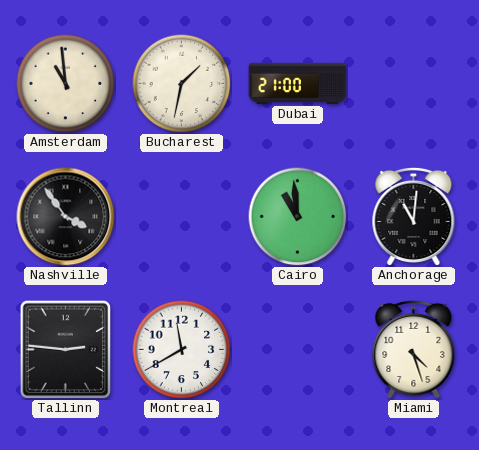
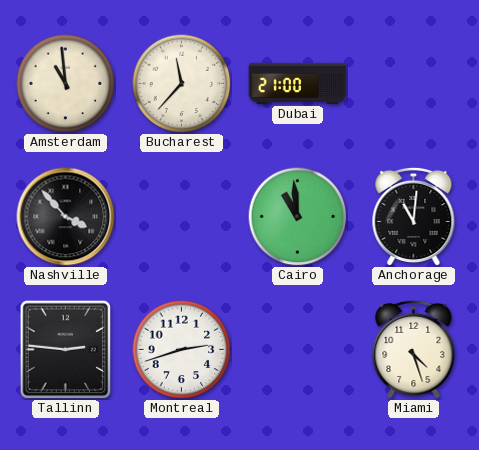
Bucharest: 1:32 -> 11:37 (182, 84)
Nashville: 3:54 -> 3:53 (66, 217)
Montreal: 11:40 -> 2:42 (182, 350)
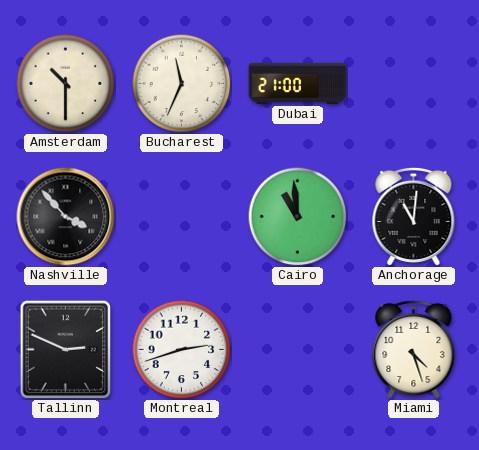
Amsterdam: 10:59 -> 10:30 (66, 84)
Bucharest: 11:37 -> 11:34 (182, 84)
Tallinn: 2:46 -> 2:49 (66, 349)
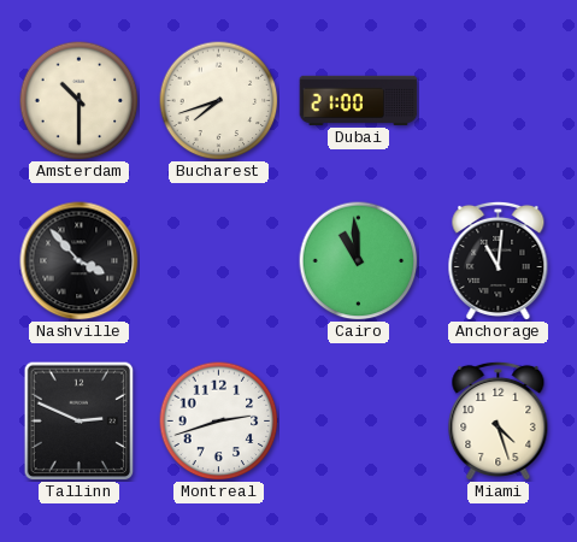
Bucharest: 11:34 -> 7:42 (219, 101)
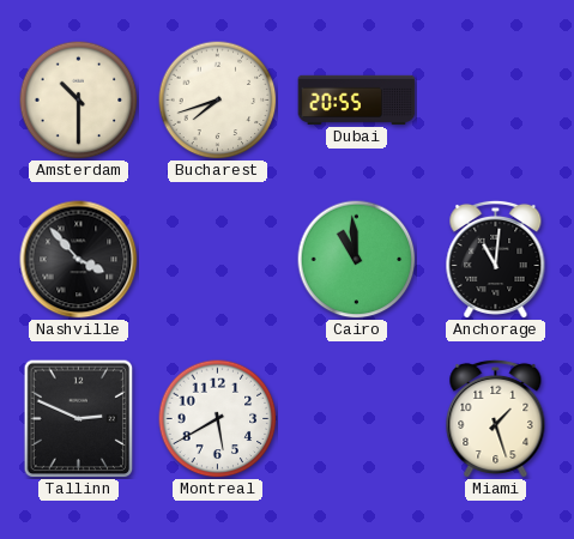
Dubai: 21:00 -> 20:55 (357, 99)
Montreal: 2:42 -> 5:40 (218, 419)
Miami: 4:27 -> 1:27 (496, 418)
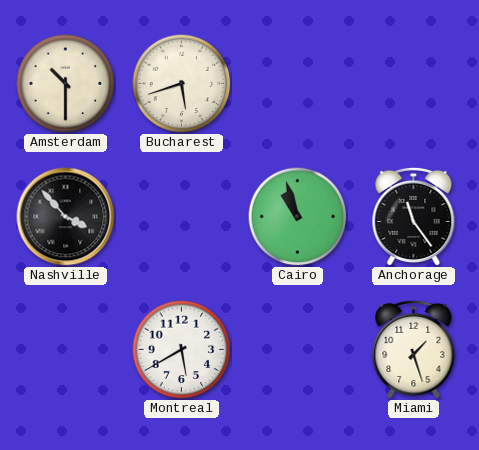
Bucharest: 7:42 -> 5:42 (182, 84)
Dubai: 20:55 -> none (357, 99)
Cairo: 10:59 -> 10:57 (298, 217)
Anchorage: 11:01 -> 11:24 (414, 216)
Tallinn: 2:49 -> none (79, 418)
